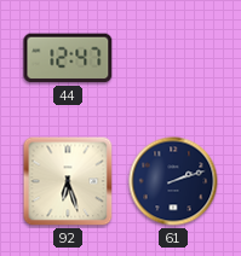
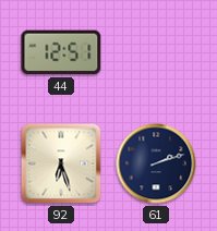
44: 12:47 -> 12:51 (61, 52)
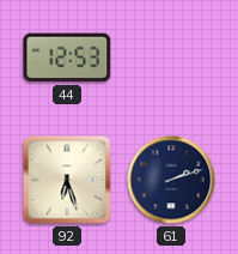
44: 12:51 -> 12:53 (67, 58)
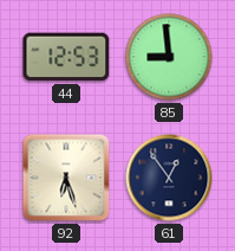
85: none -> 8:59 (169, 57)
61: 2:12 -> 12:54 (169, 178)
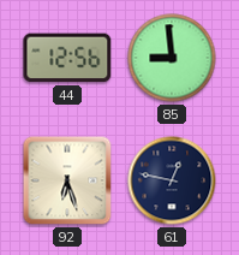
44: 12:53 -> 12:56 (67, 58)
61: 12:54 -> 12:47 (172, 180)
